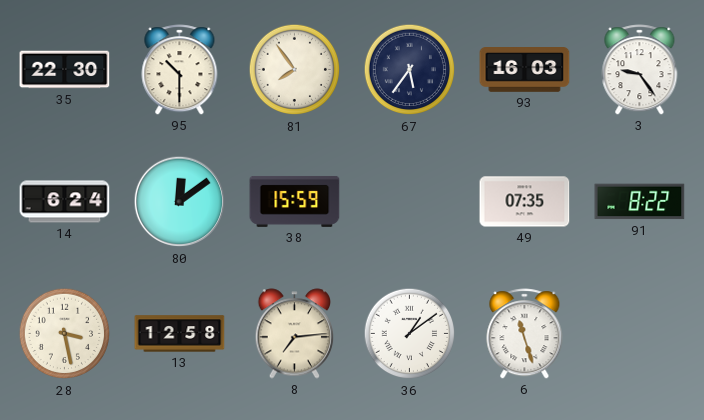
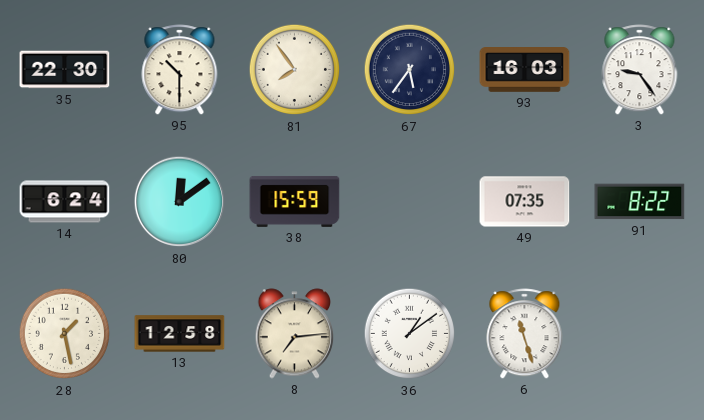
28: 3:28 -> 1:28 (65, 334)
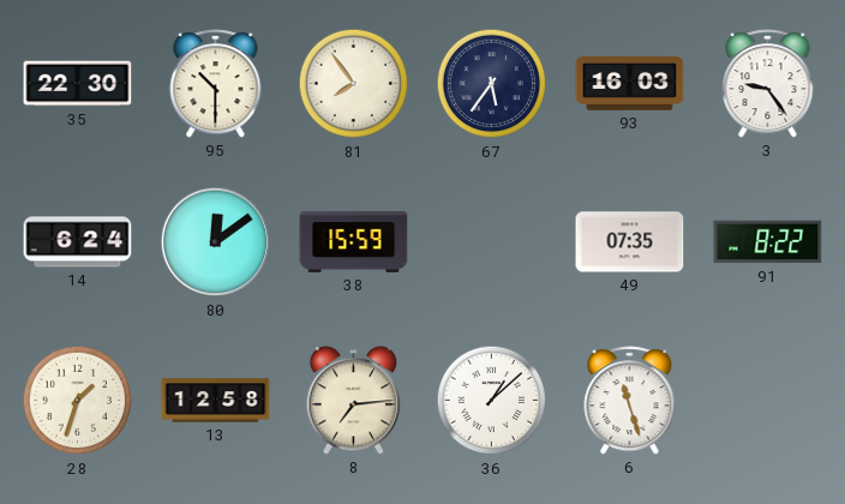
28: 1:28 -> 1:33 (78, 401)
36: 1:09 -> 1:08 (492, 401)
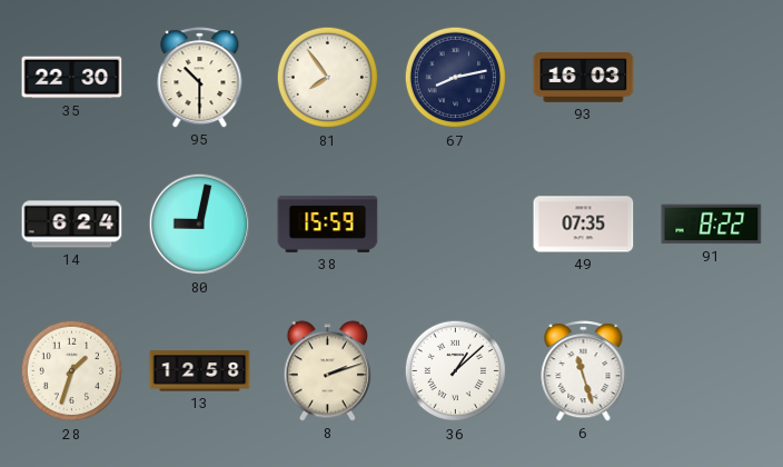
67: 5:36 -> 8:13 (456, 78)
3: 9:24 -> none (768, 84)
80: 12:09 -> 9:02 (200, 225)
8: 7:14 -> 2:12 (328, 371)
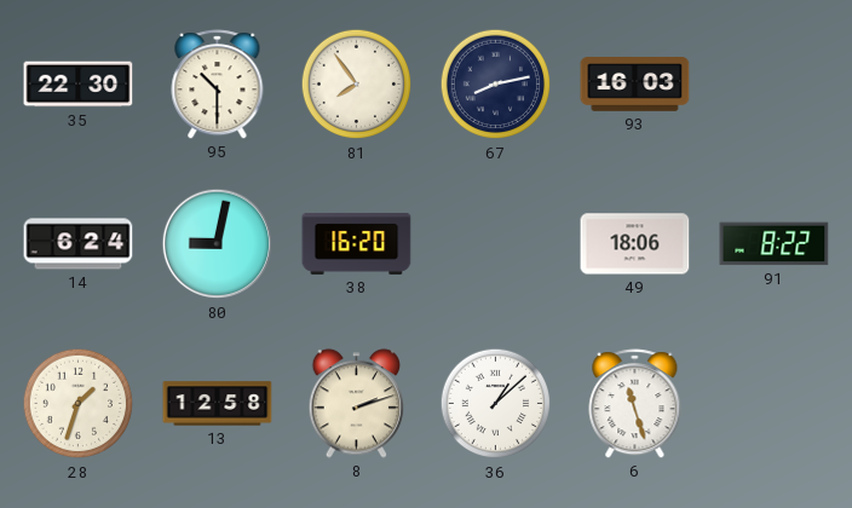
38: 15:59 -> 16:20 (357, 243)
49: 07:35 -> 18:06 (635, 244)
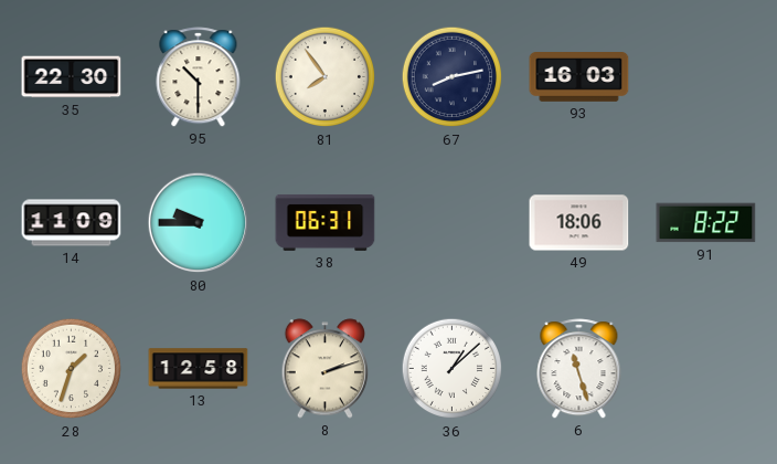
14: 6:24 -> 11:09 (72, 223)
80: 9:02 -> 9:45 (199, 223)
38: 16:20 -> 06:31 (326, 222)
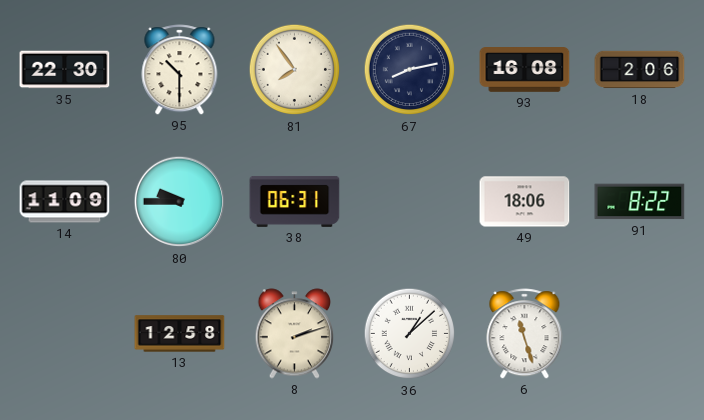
93: 16:03 -> 16:08 (525, 70)
18: none -> 2:06 (640, 70)
28: 1:33 -> none (72, 369)
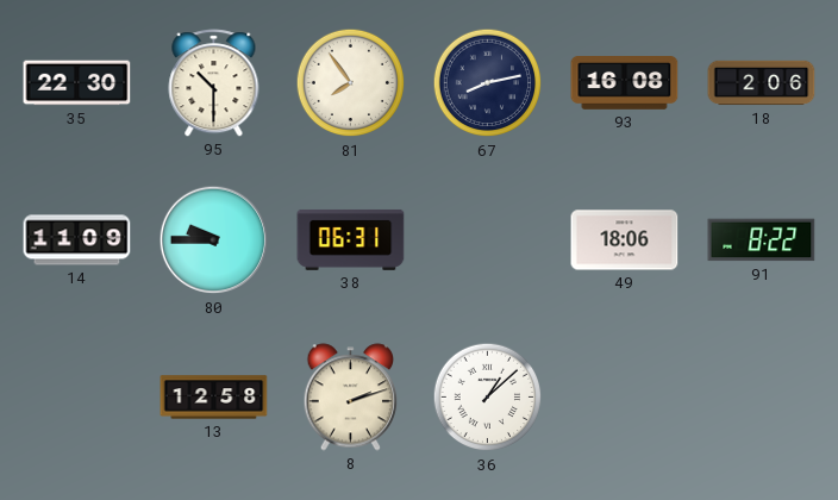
6: 11:27 -> none (525, 334)
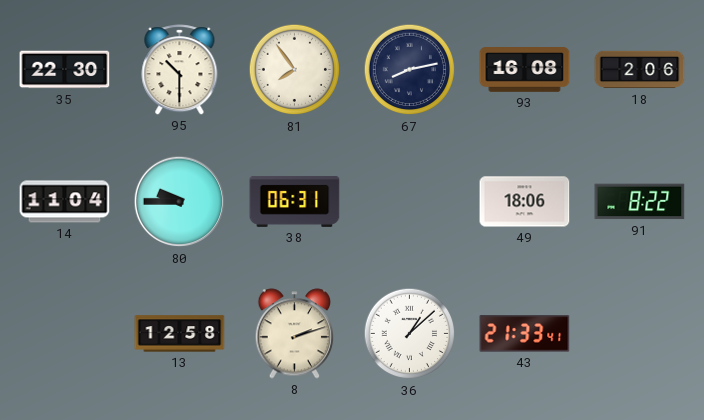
14: 11:09 -> 11:04 (65, 202)
43: none -> 21:33 (525, 334)
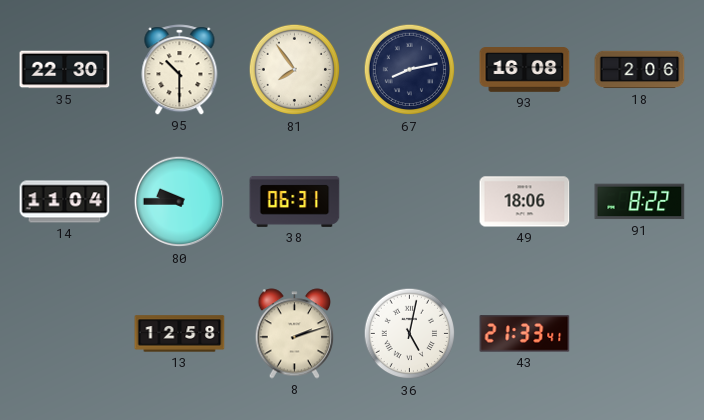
36: 1:08 -> 5:02 (410, 334)
